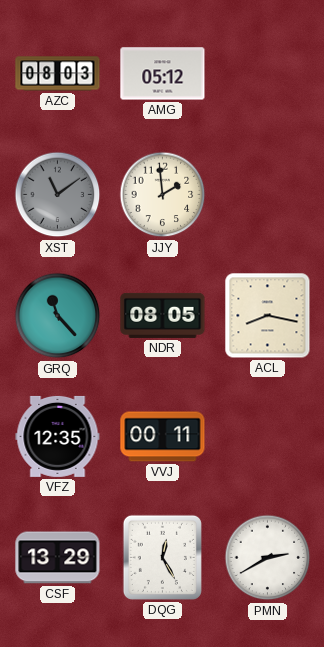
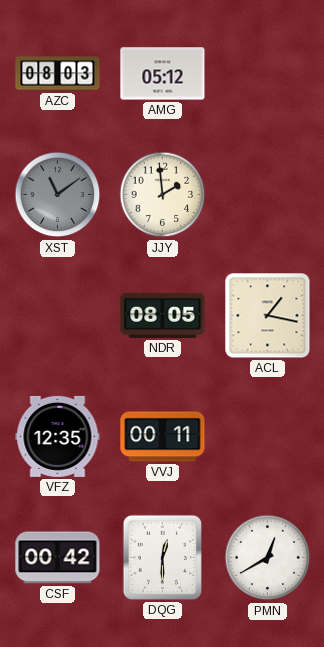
GRQ: 11:23 -> none (58, 316)
ACL: 8:17 -> 1:17 (268, 316)
CSF: 13:29 -> 00:42 (58, 558)
DQG: 12:25 -> 12:30 (162, 557)
PMN: 2:40 -> 12:40 (268, 558)
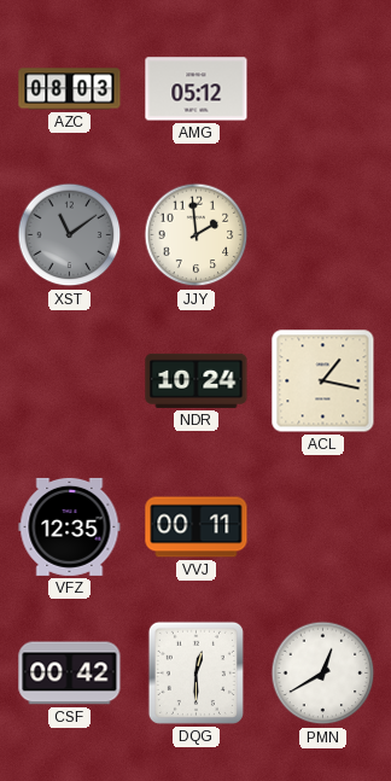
NDR: 08:05 -> 10:24 (197, 380)
